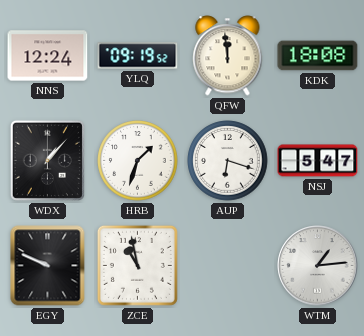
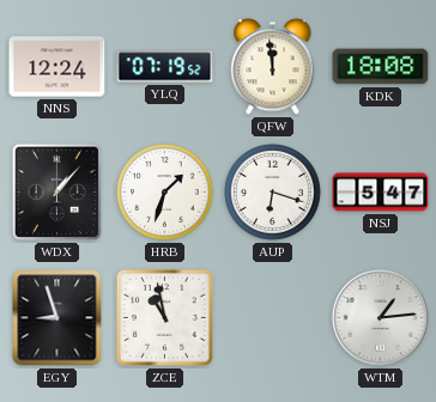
YLQ: 09:19 -> 07:19 (165, 67)
EGY: 9:49 -> 8:57 (57, 318)
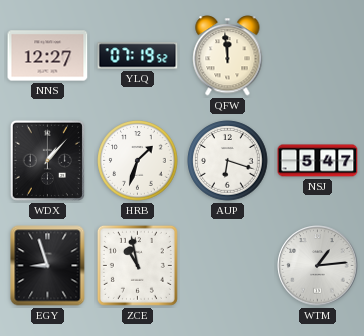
NNS: 12:24 -> 12:27 (48, 56)
KDK: 18:08 -> none (381, 67)
